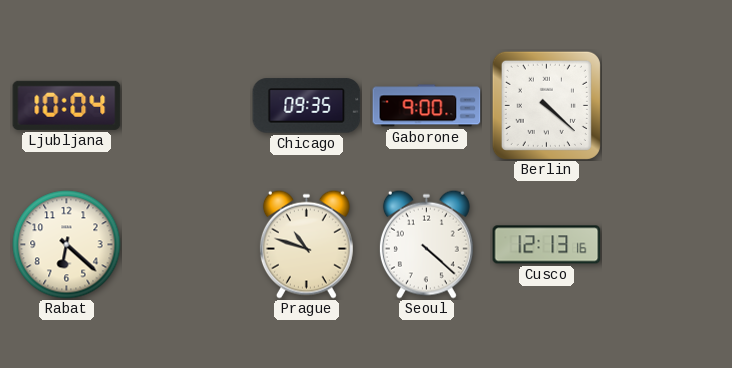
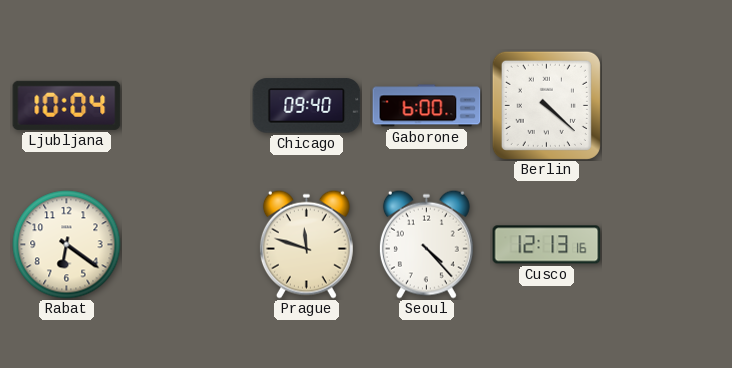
Chicago: 09:35 -> 09:40 (307, 106)
Gaborone: 9:00 -> 6:00 (427, 106)
Rabat: 6:22 -> 6:21 (67, 245)
Prague: 10:48 -> 11:48 (306, 244)
Seoul: 4:22 -> 4:23 (426, 244)
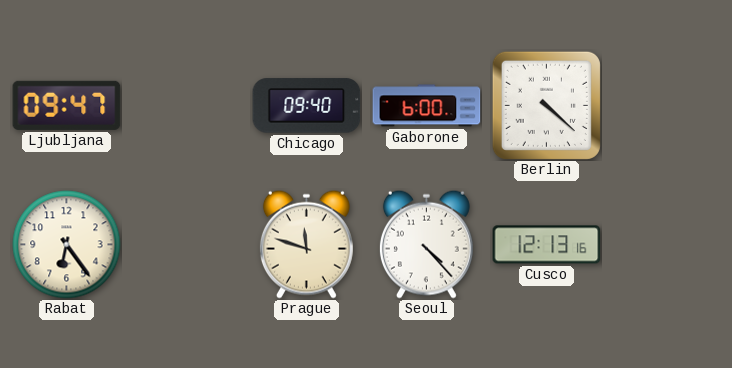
Ljubljana: 10:04 -> 09:47 (67, 105)
Rabat: 6:21 -> 6:24 (67, 245)
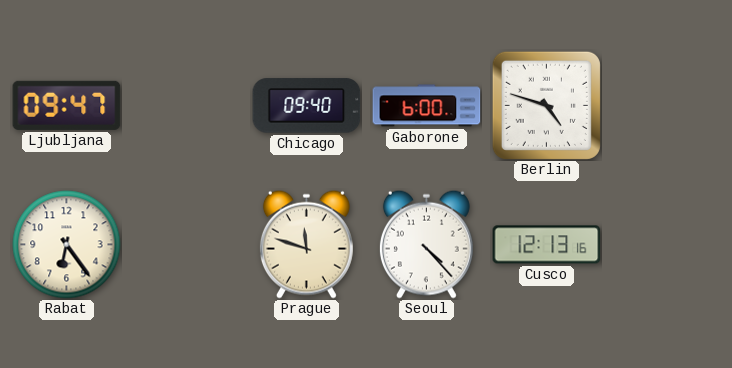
Berlin: 4:22 -> 4:48 (546, 105)
